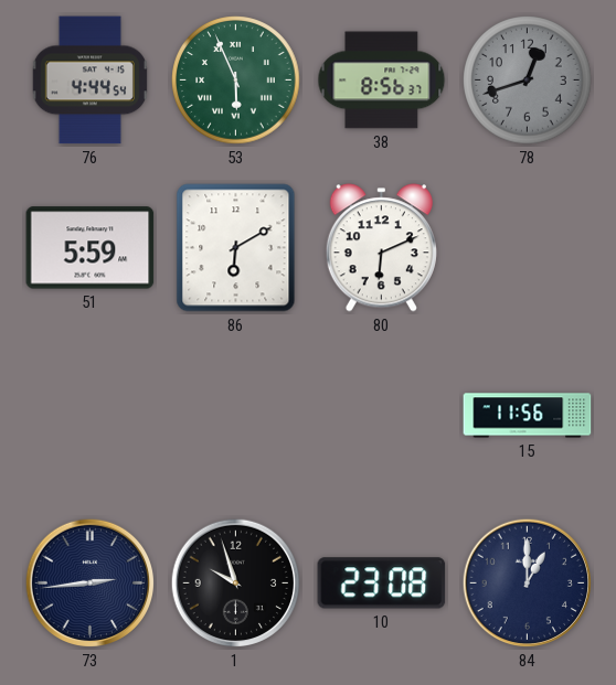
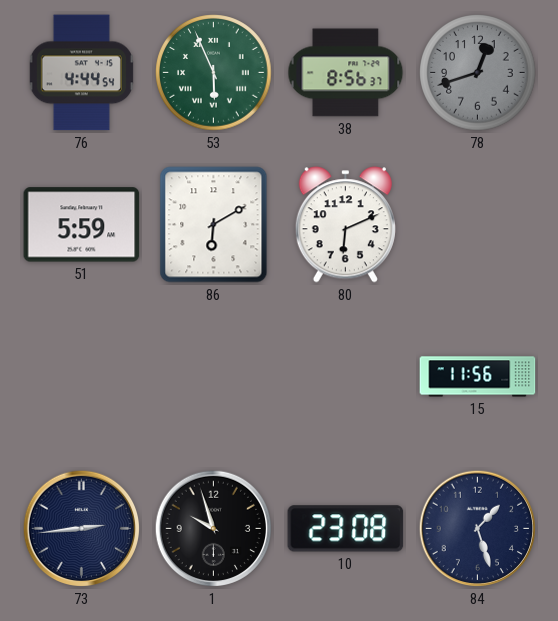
84: 1:00 -> 1:27 (478, 529)
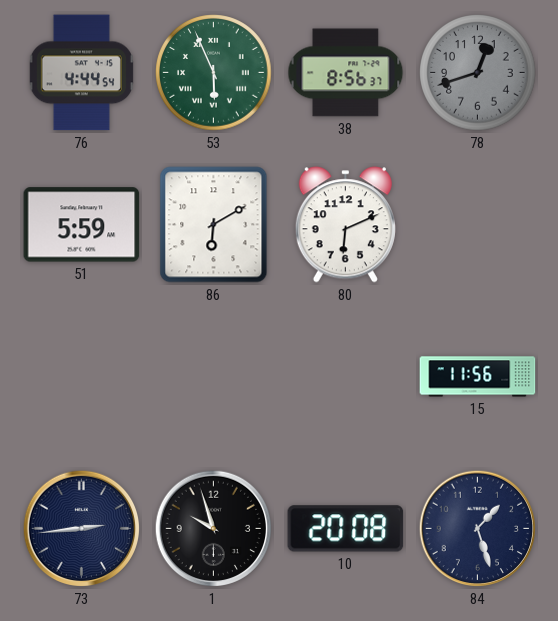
10: 23:08 -> 20:08 (346, 529)
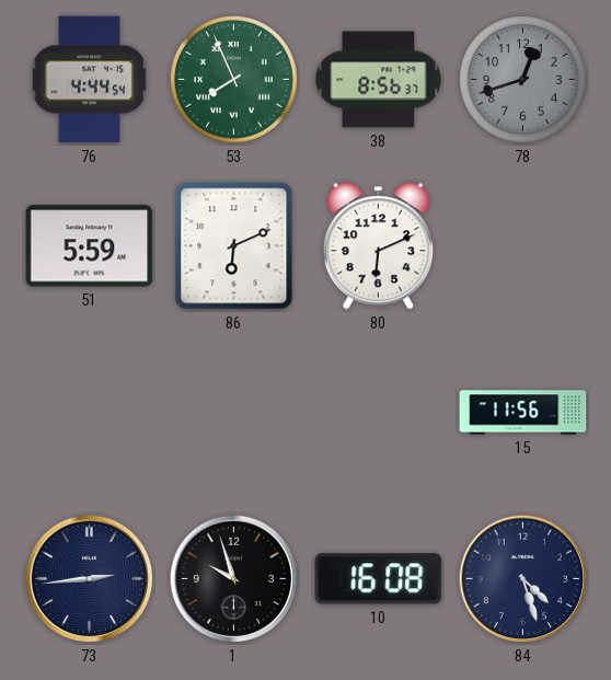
53: 5:56 -> 7:56 (234, 80)
86: 6:10 -> 6:11 (234, 246)
10: 20:08 -> 16:08 (379, 579)
84: 1:27 -> 4:27 (523, 579)
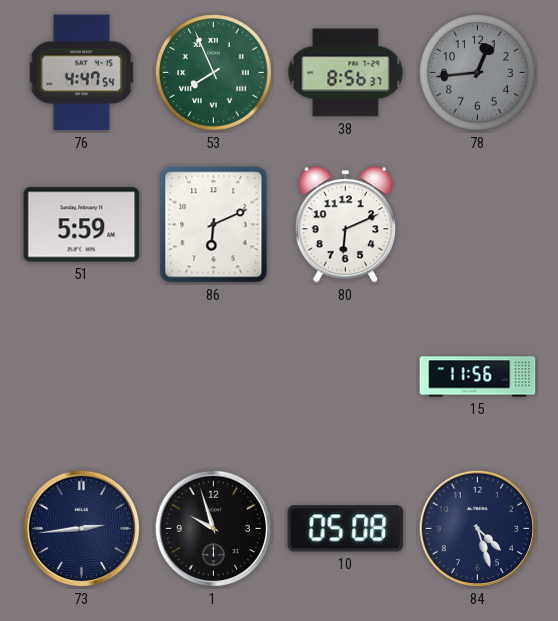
76: 4:44 -> 4:47 (81, 73)
78: 12:42 -> 12:44 (478, 73)
10: 16:08 -> 05:08 (346, 529)
